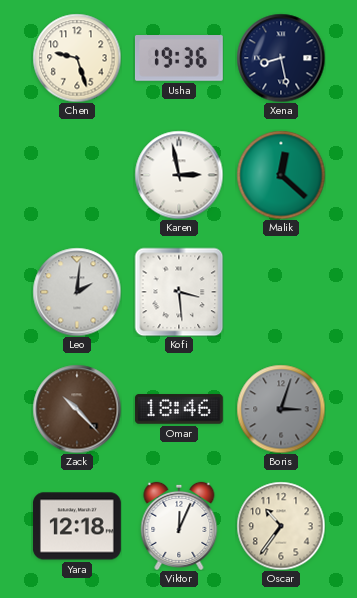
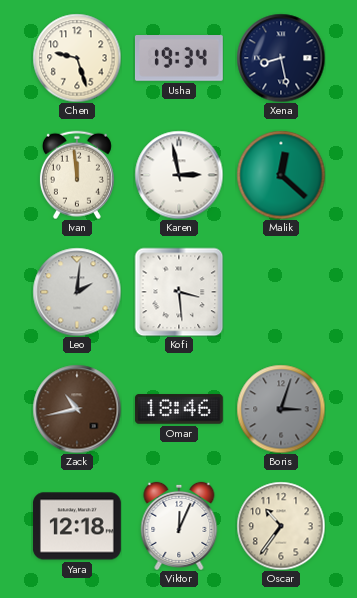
Usha: 19:36 -> 19:34 (179, 59)
Ivan: none -> 11:59 (77, 175)
Zack: 10:23 -> 10:43 (77, 409)
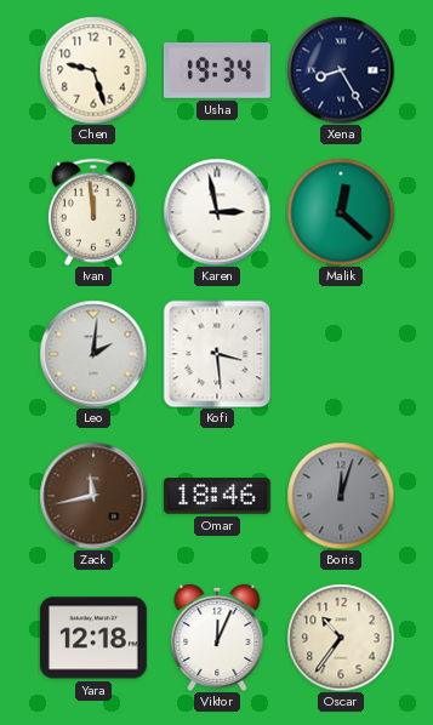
Xena: 8:28 -> 8:25 (341, 70)
Zack: 10:43 -> 11:43 (93, 496)
Boris: 3:03 -> 12:03 (341, 496)
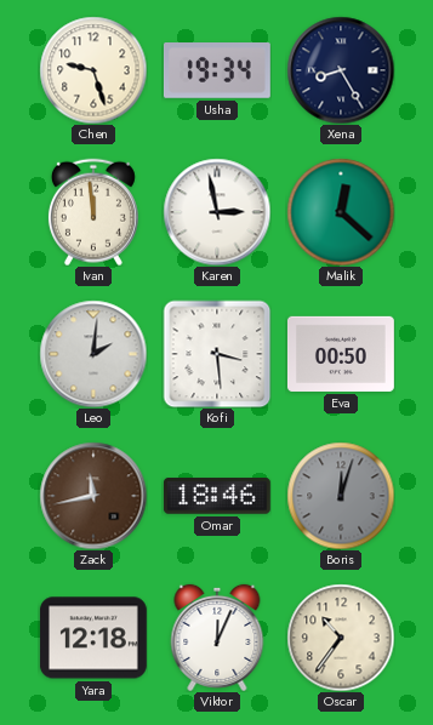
Eva: none -> 00:50 (341, 354)
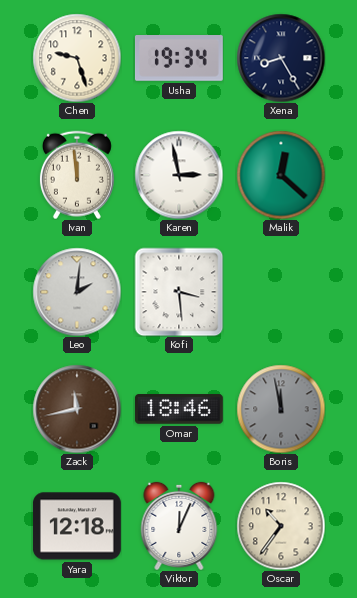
Eva: 00:50 -> none (341, 354)
Boris: 12:03 -> 11:58 (281, 409)
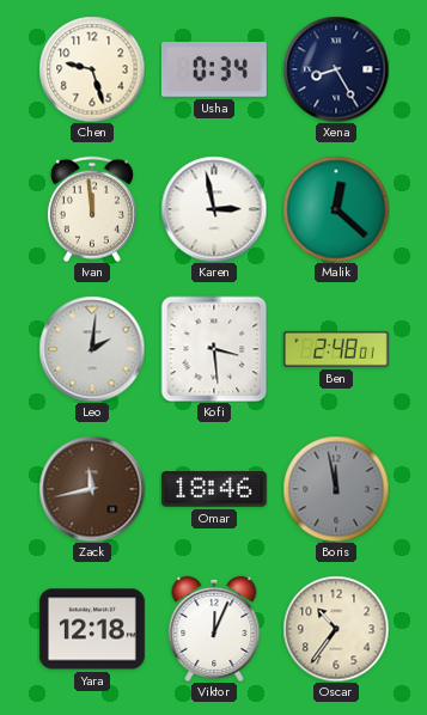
Usha: 19:34 -> 0:34 (214, 71)
Ben: none -> 2:48 (336, 349)
